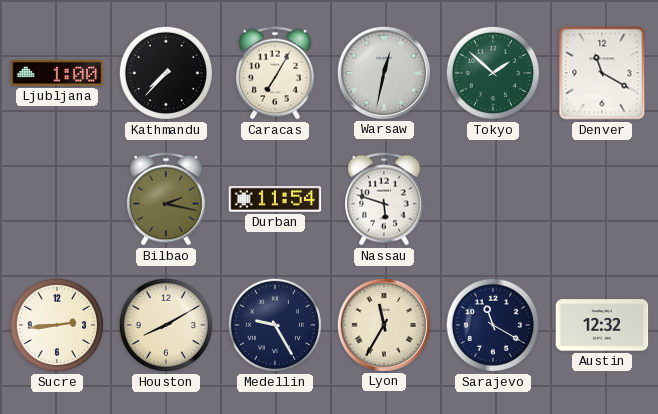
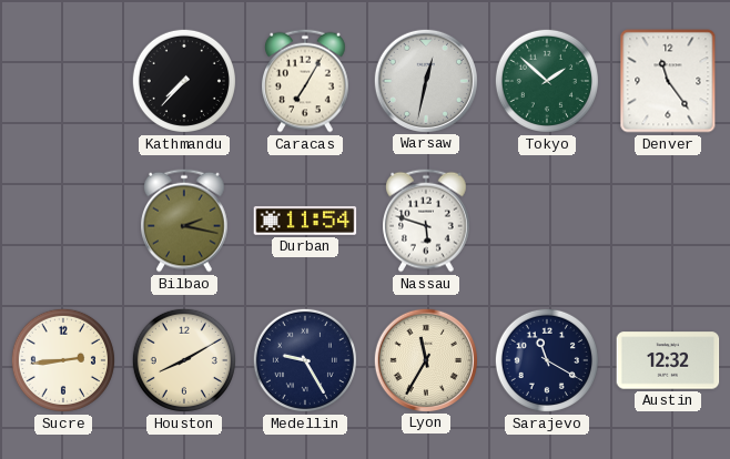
Ljubljana: 1:00 -> none (57, 73)
Denver: 11:20 -> 11:24 (668, 81)
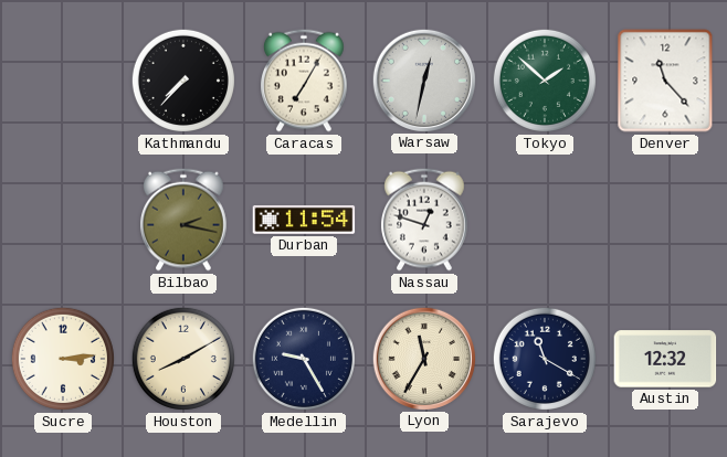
Denver: 11:24 -> 11:23 (665, 81)
Nassau: 5:48 -> 12:48 (425, 220)
Sucre: 2:44 -> 3:14 (63, 359)
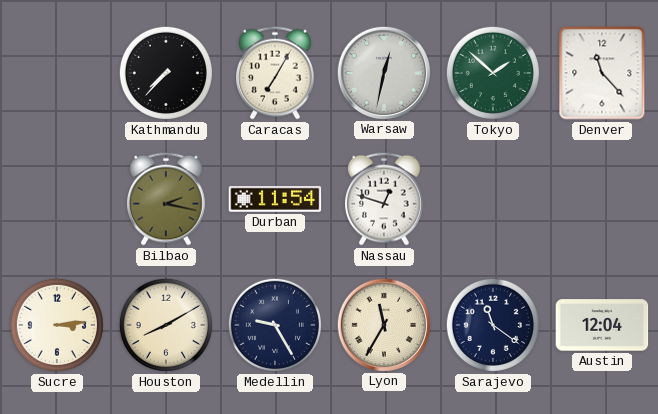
Sarajevo: 11:20 -> 11:21 (493, 325)
Austin: 12:32 -> 12:04 (602, 325)
